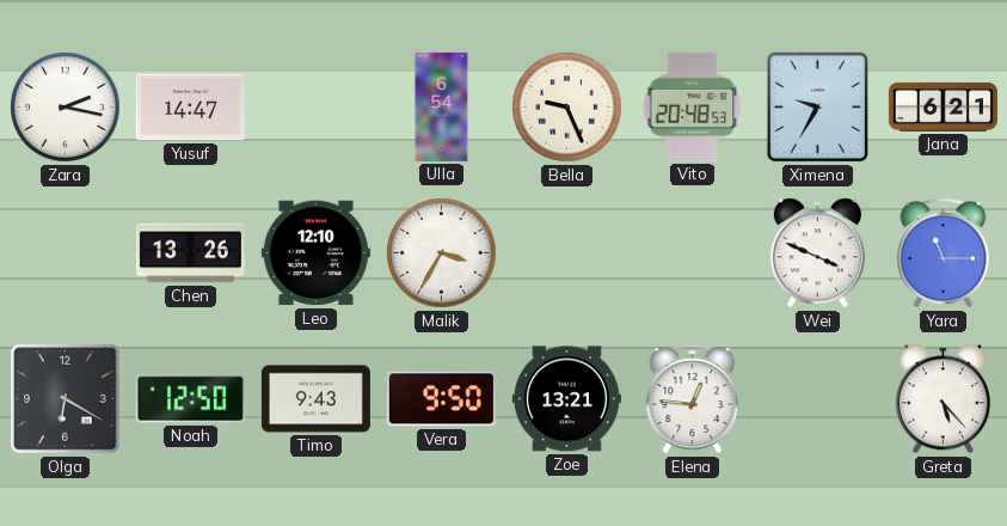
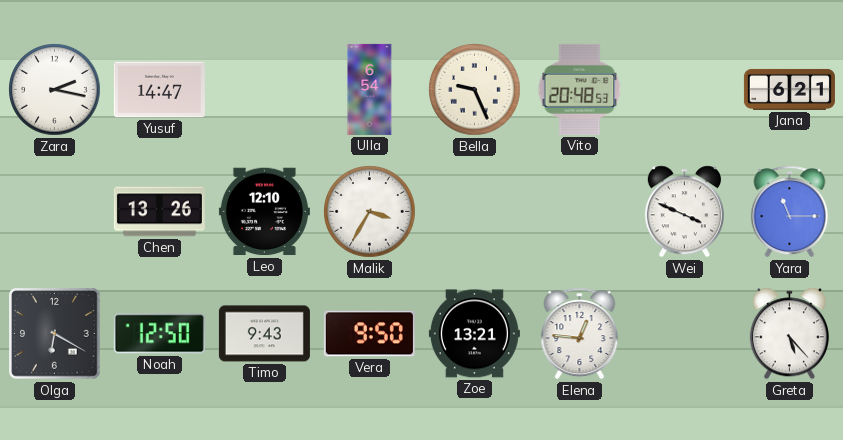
Ximena: 9:35 -> none (818, 108)
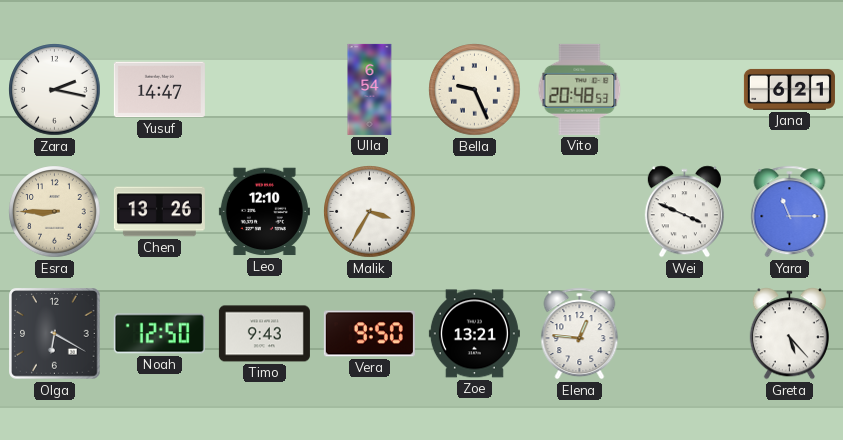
Esra: none -> 8:45 (55, 212)
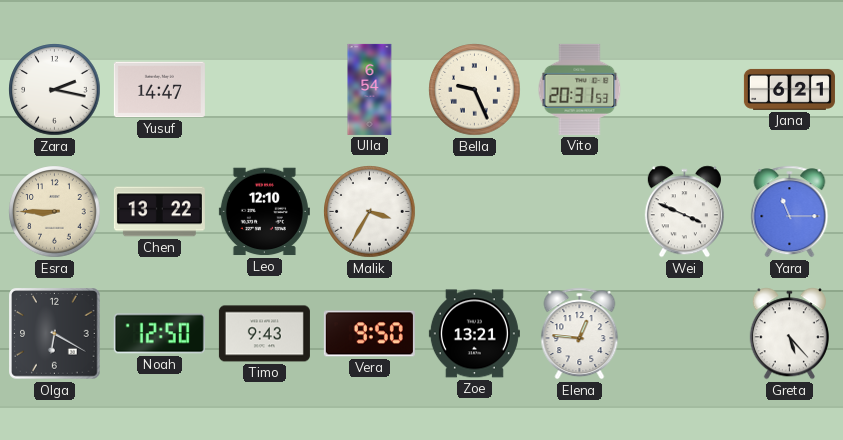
Vito: 20:48 -> 20:31 (580, 89)
Chen: 13:26 -> 13:22 (159, 212)
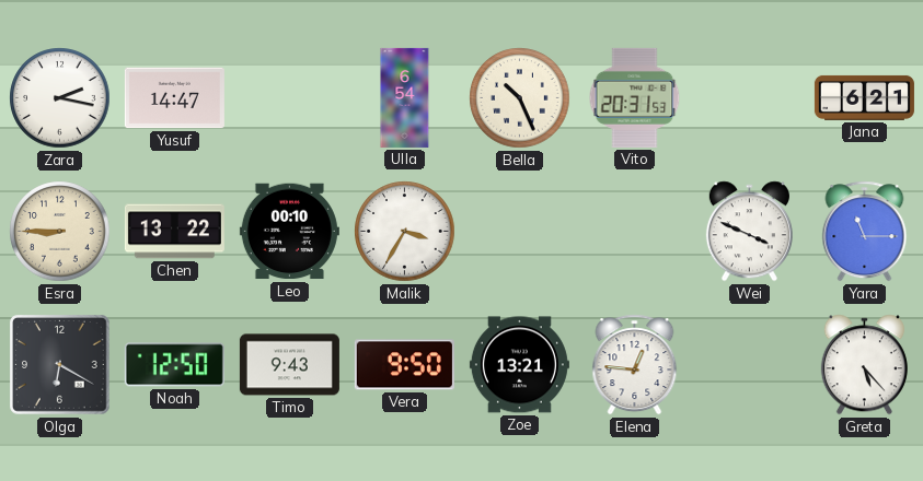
Bella: 9:26 -> 10:26 (520, 98)
Leo: 12:10 -> 00:10 (289, 232)
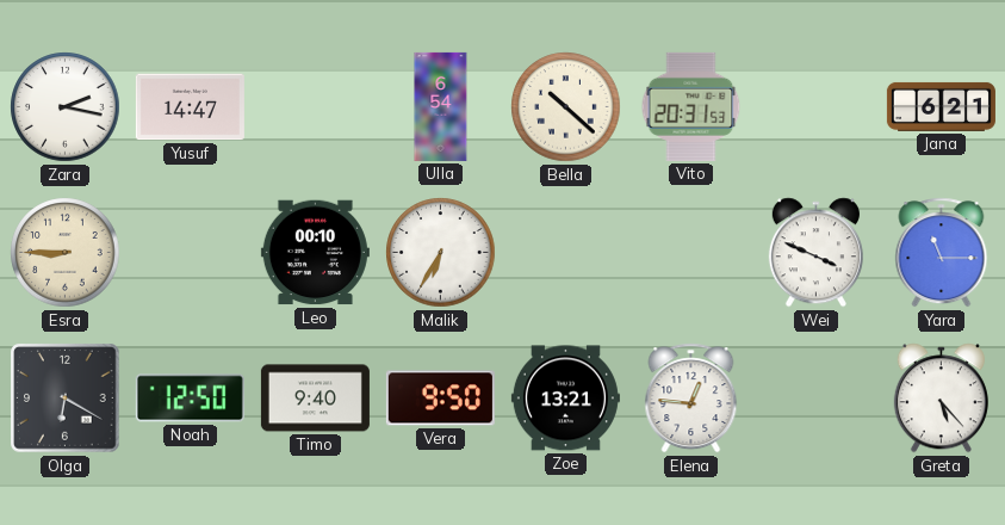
Bella: 10:26 -> 10:22 (566, 107)
Chen: 13:22 -> none (174, 232)
Malik: 3:35 -> 6:35 (441, 253)
Timo: 9:43 -> 9:40 (315, 399)
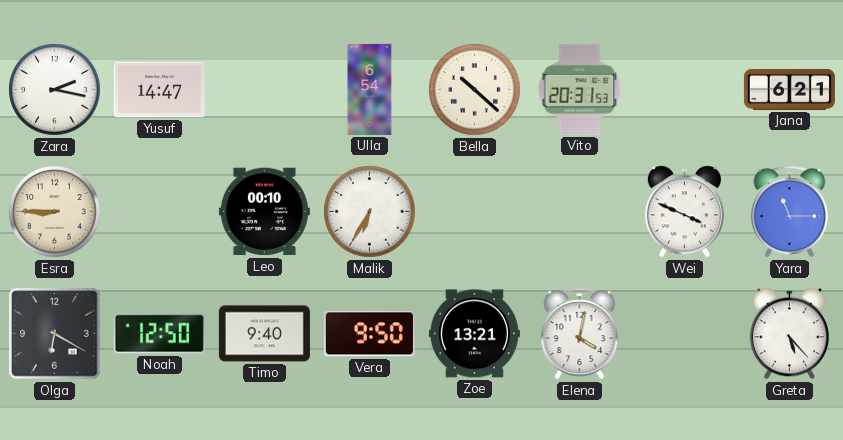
Elena: 12:46 -> 4:02 (580, 334)
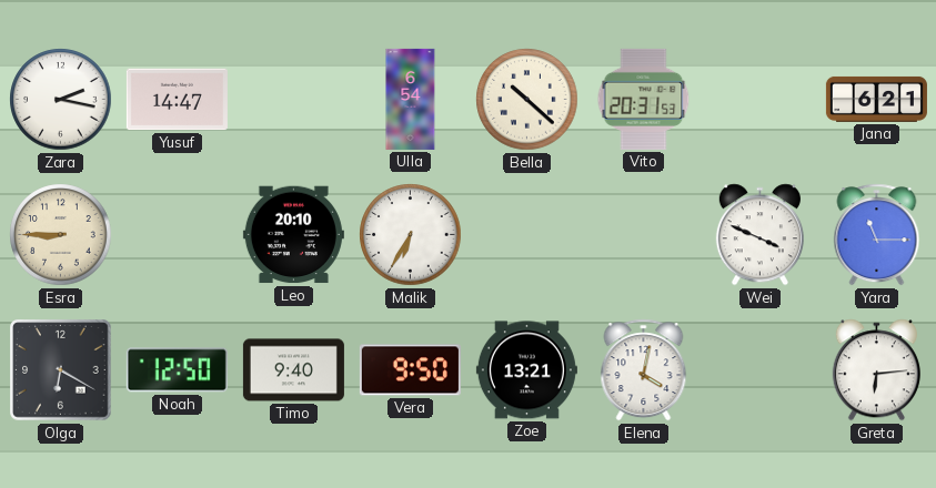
Leo: 00:10 -> 20:10 (293, 235)
Greta: 5:23 -> 6:14 (876, 370)
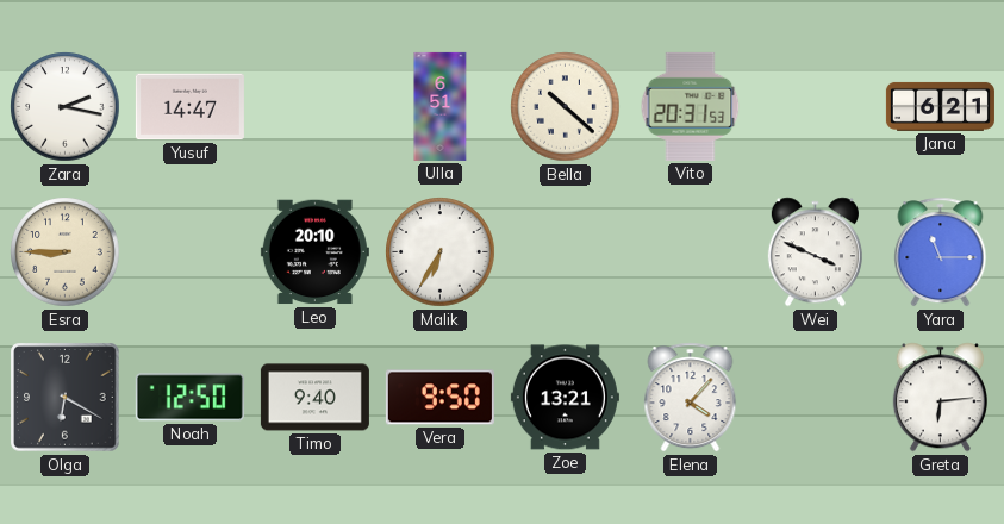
Ulla: 6:54 -> 6:51 (441, 106)
Elena: 4:02 -> 4:07 (691, 398)
